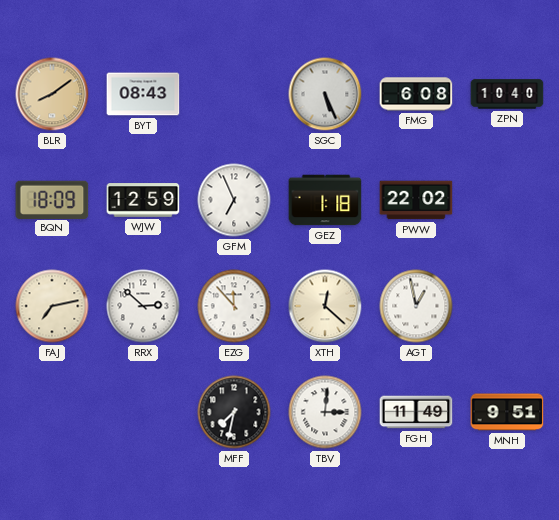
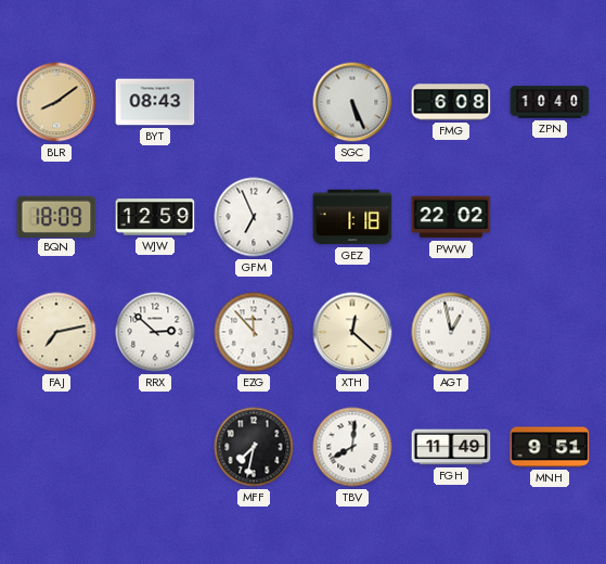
TBV: 3:01 -> 8:01 (352, 447)
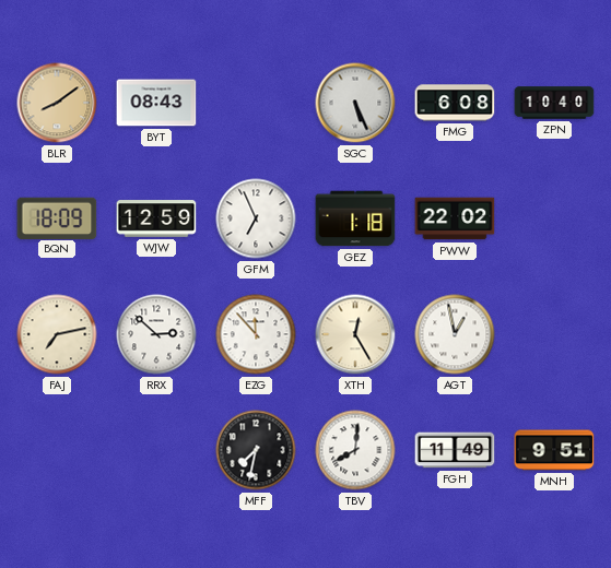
XTH: 12:22 -> 12:25 (355, 334)
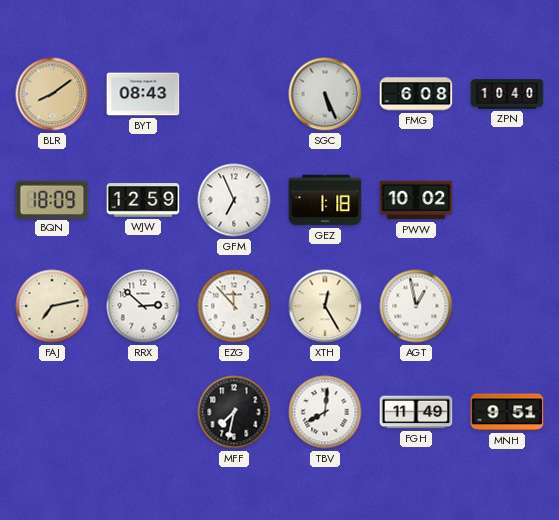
PWW: 22:02 -> 10:02 (416, 200)
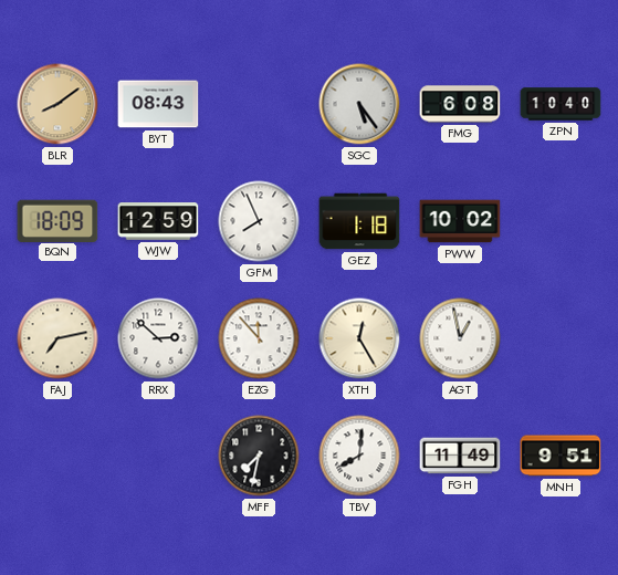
SGC: 5:26 -> 5:24 (359, 104)
GFM: 6:56 -> 7:56 (259, 221)
